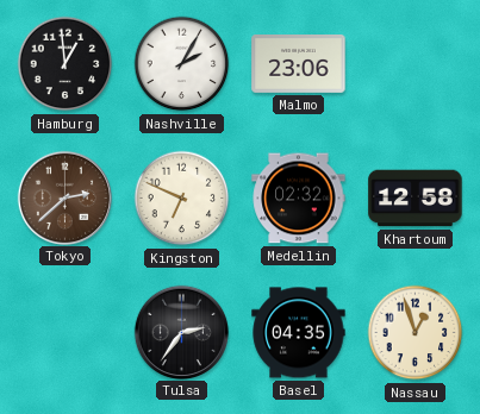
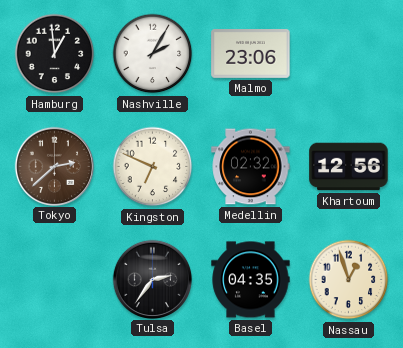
Khartoum: 12:58 -> 12:56 (349, 167)
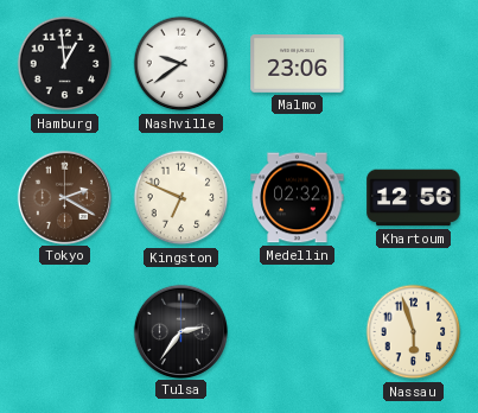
Nashville: 2:05 -> 9:39 (181, 64)
Tokyo: 2:38 -> 2:20 (64, 197)
Basel: 04:35 -> none (251, 280)
Nassau: 12:57 -> 5:57 (414, 332)
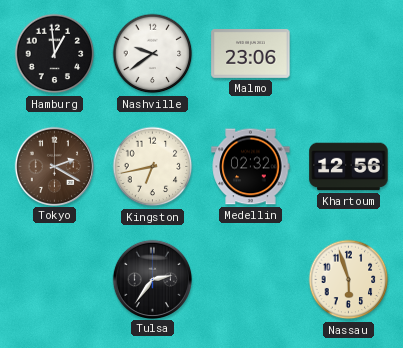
Kingston: 6:49 -> 6:43 (153, 167)
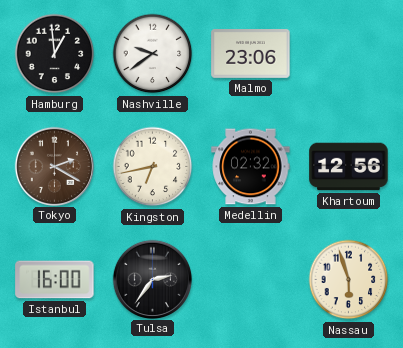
Istanbul: none -> 16:00 (55, 280)
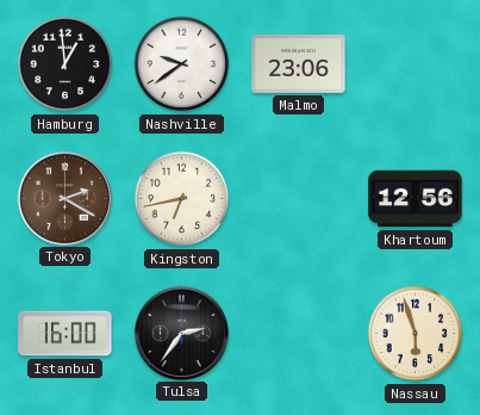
Medellin: 02:32 -> none (251, 167)
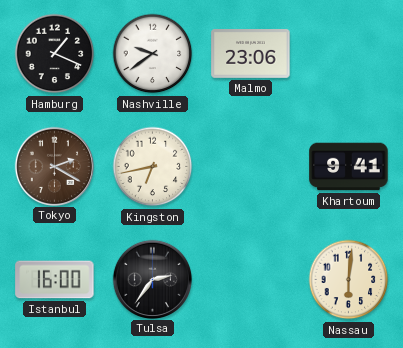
Hamburg: 12:59 -> 1:19 (55, 54)
Khartoum: 12:56 -> 9:41 (349, 167)
Nassau: 5:57 -> 6:01 (349, 280)
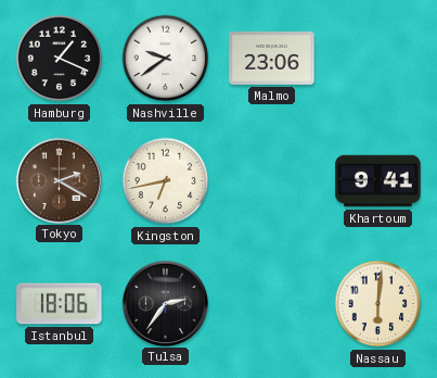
Istanbul: 16:00 -> 18:06 (60, 304)
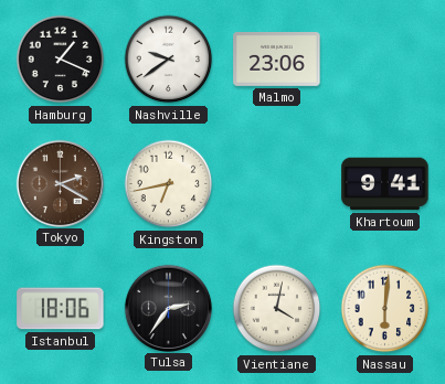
Vientiane: none -> 4:02 (277, 309)
